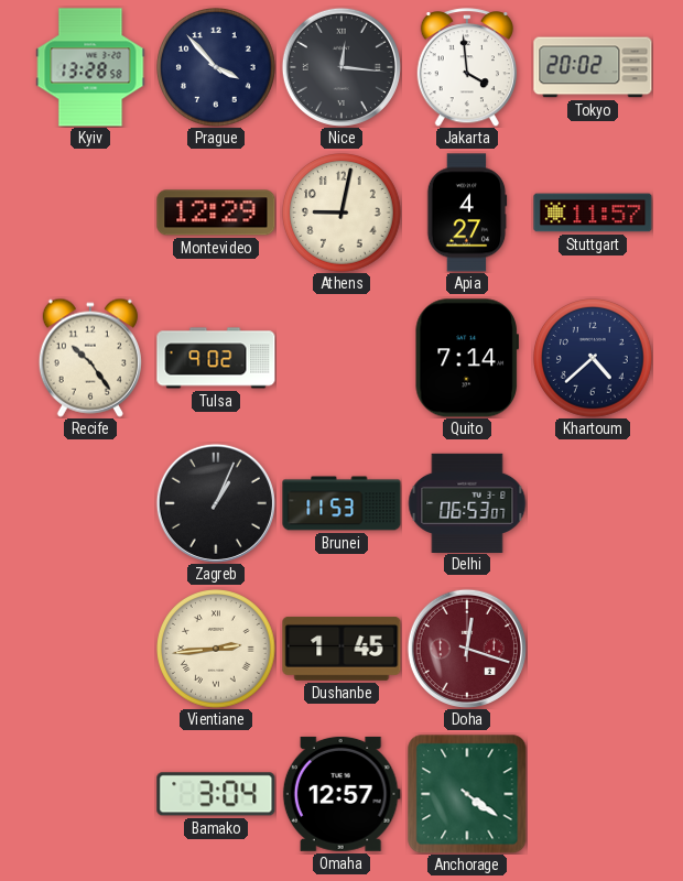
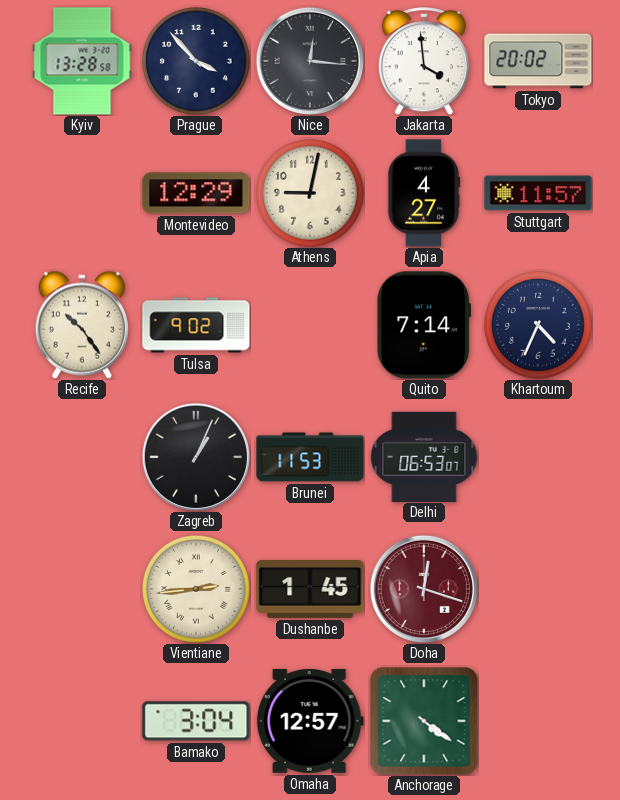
Khartoum: 4:38 -> 4:34 (539, 326)
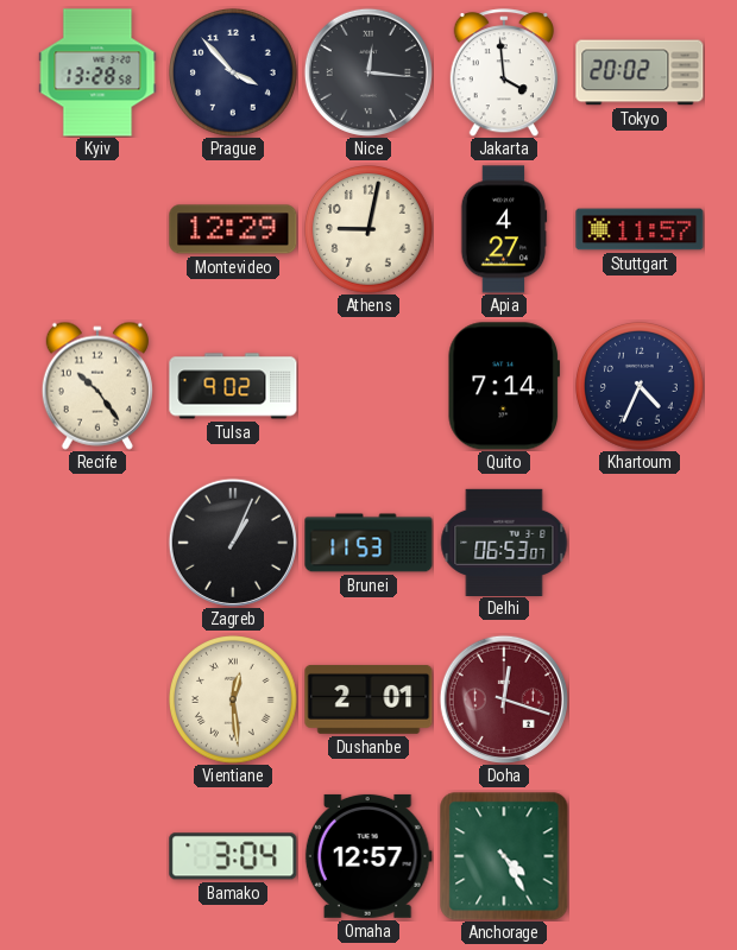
Vientiane: 2:44 -> 12:29 (234, 701)
Dushanbe: 1:45 -> 2:01 (368, 699)
Anchorage: 4:21 -> 4:25 (504, 856)
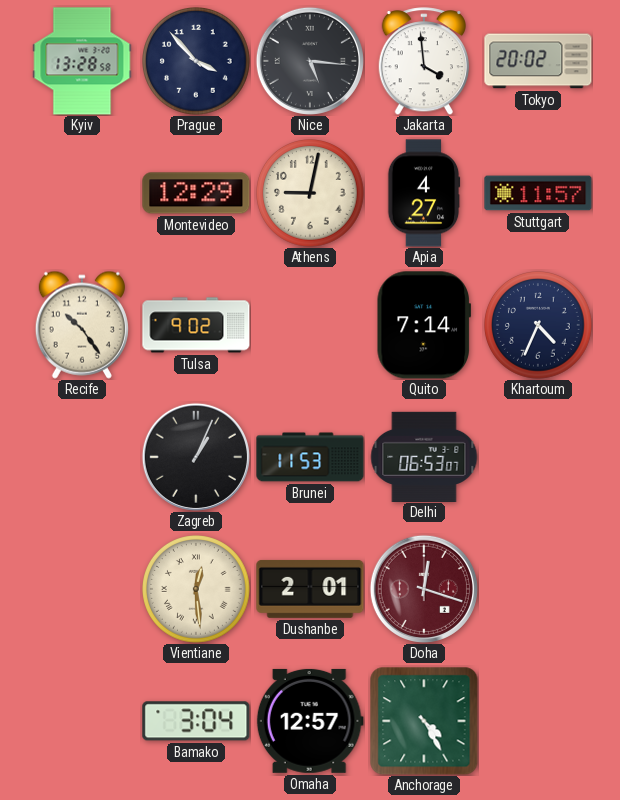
Nice: 12:16 -> 5:16 (310, 61)
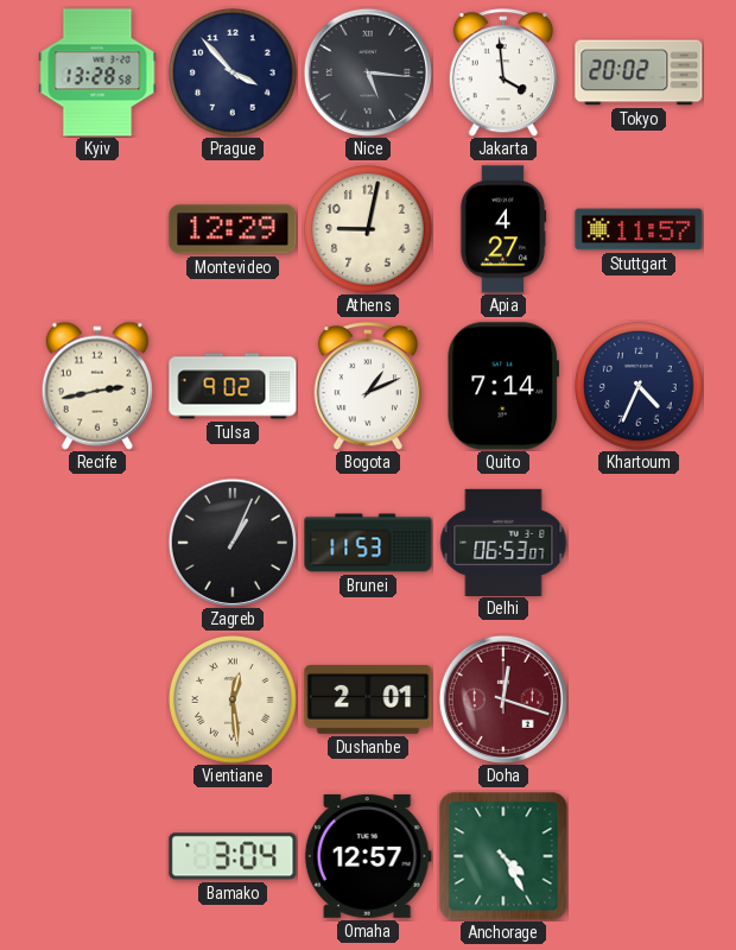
Recife: 10:24 -> 2:43 (97, 386)
Bogota: none -> 1:11 (367, 386)
